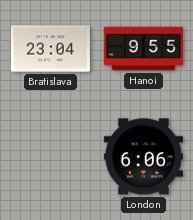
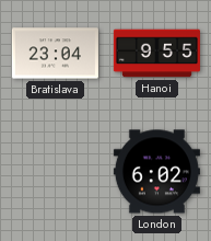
London: 6:06 -> 6:02 (156, 172)
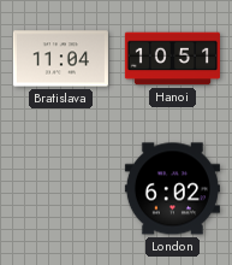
Bratislava: 23:04 -> 11:04 (60, 59)
Hanoi: 9:55 -> 10:51 (172, 59)
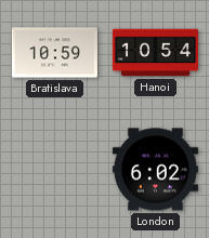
Bratislava: 11:04 -> 10:59 (54, 53)
Hanoi: 10:51 -> 10:54 (155, 53)
